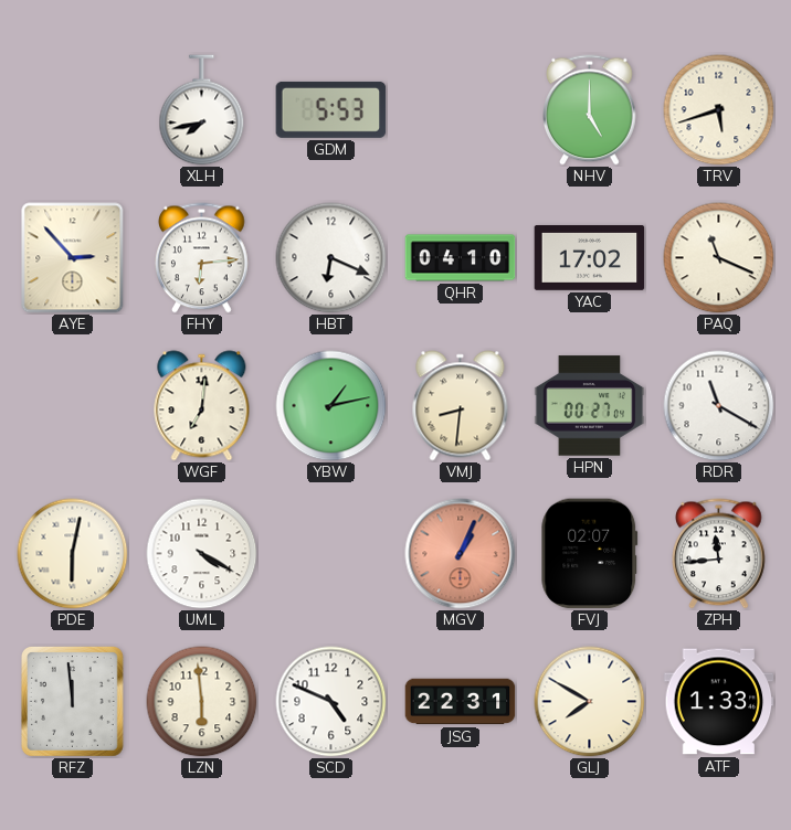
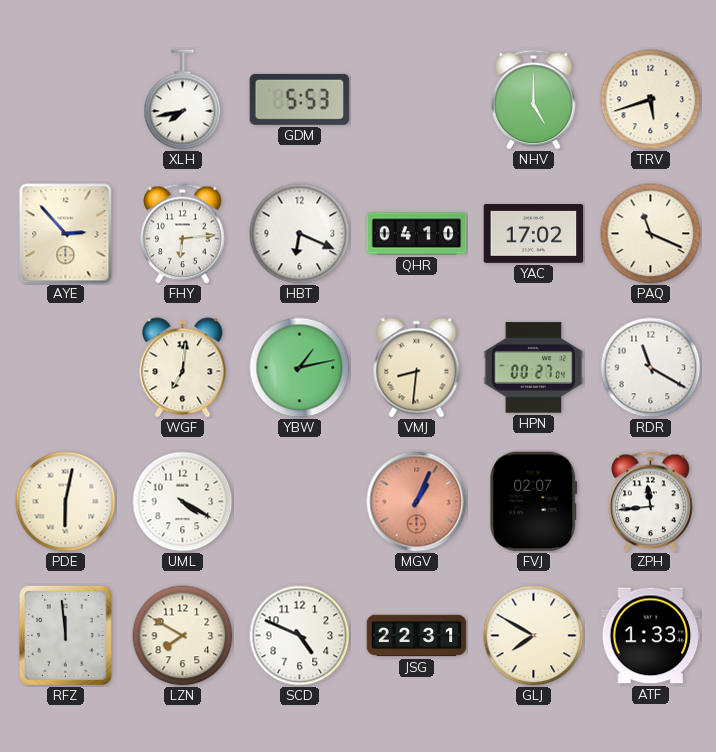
LZN: 5:59 -> 7:50 (183, 636)
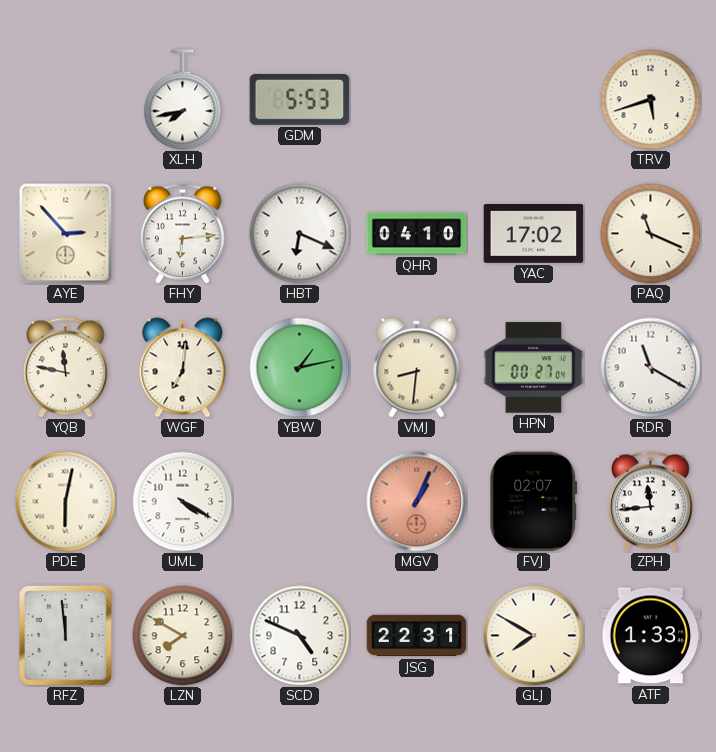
NHV: 5:00 -> none (534, 100)
YQB: none -> 11:47 (66, 368)
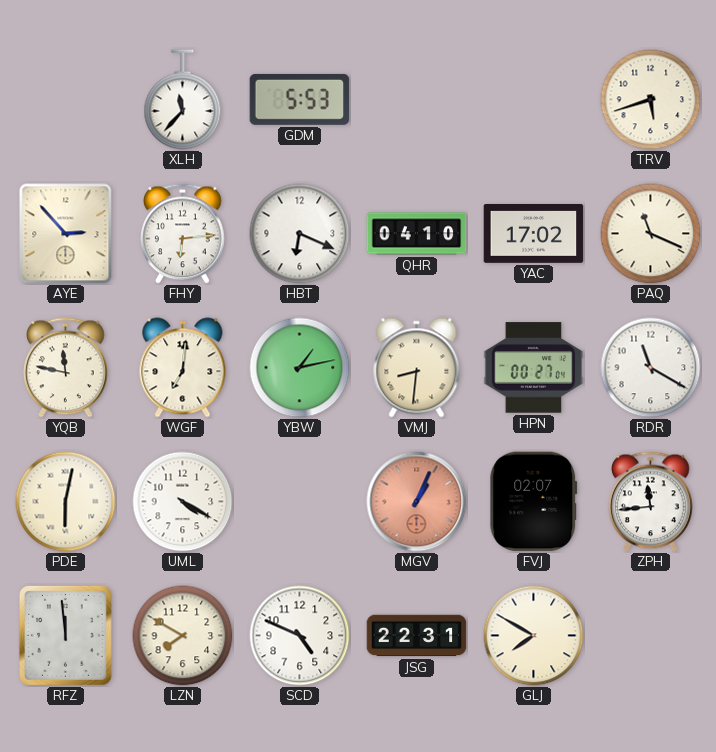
XLH: 7:43 -> 11:37 (183, 100)
ATF: 1:33 -> none (651, 636)
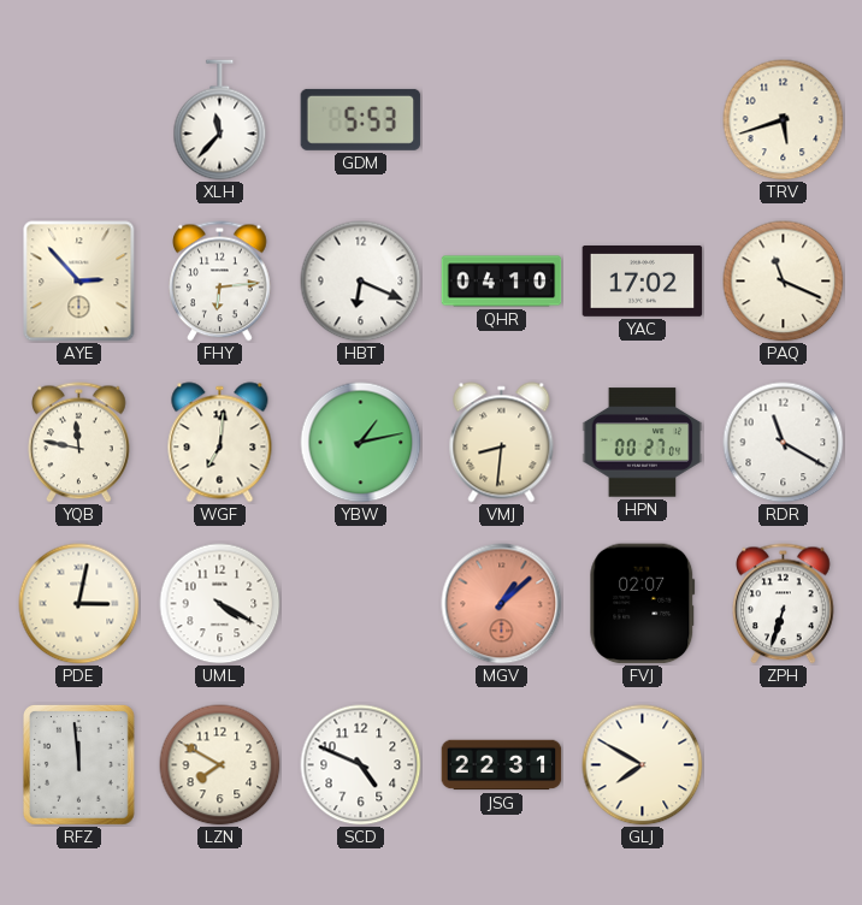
PDE: 6:02 -> 3:02 (79, 604)
MGV: 1:04 -> 1:08 (502, 604)
ZPH: 11:44 -> 6:33 (784, 604)
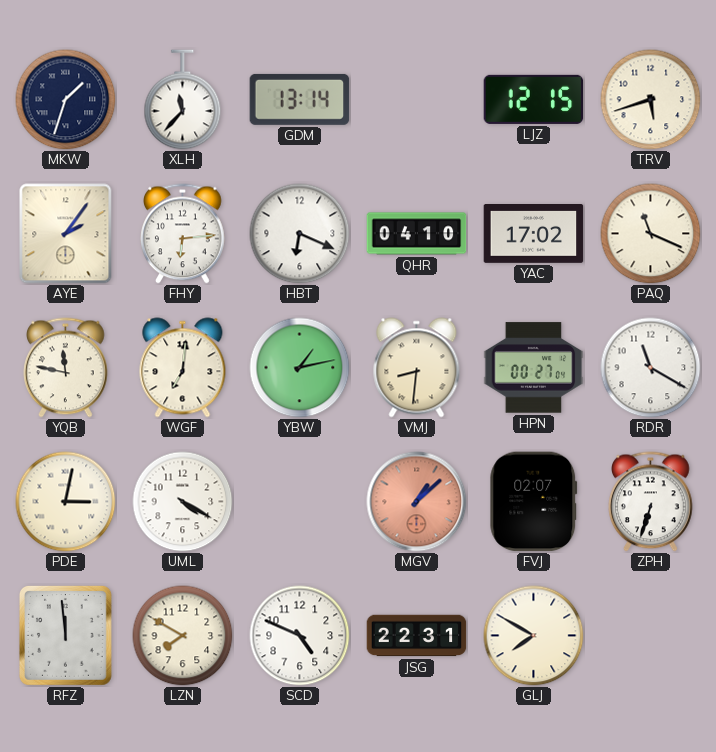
MKW: none -> 1:33 (66, 100)
GDM: 5:53 -> 13:14 (300, 99)
LJZ: none -> 12:15 (534, 99)
AYE: 2:53 -> 2:06 (66, 234)
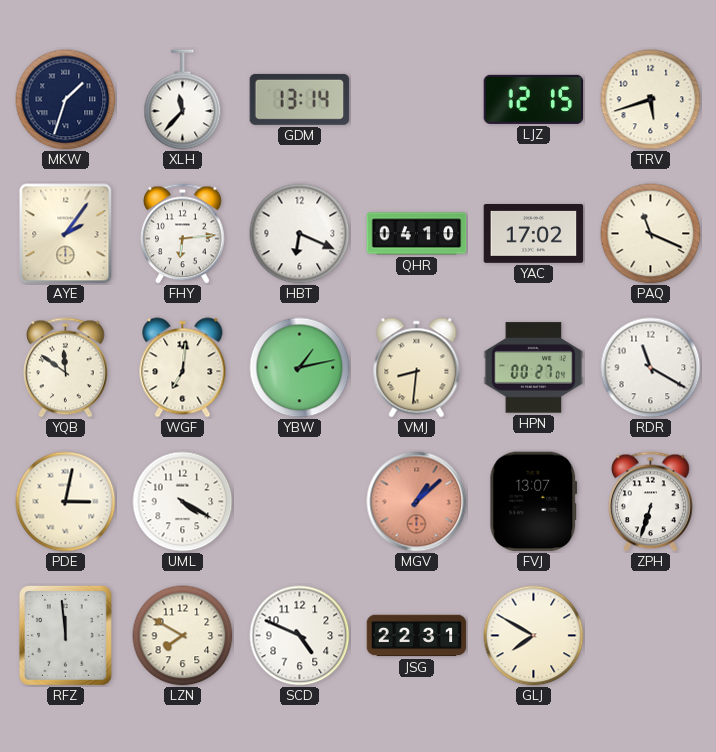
YQB: 11:47 -> 11:51 (66, 368)
FVJ: 02:07 -> 13:07 (534, 502)
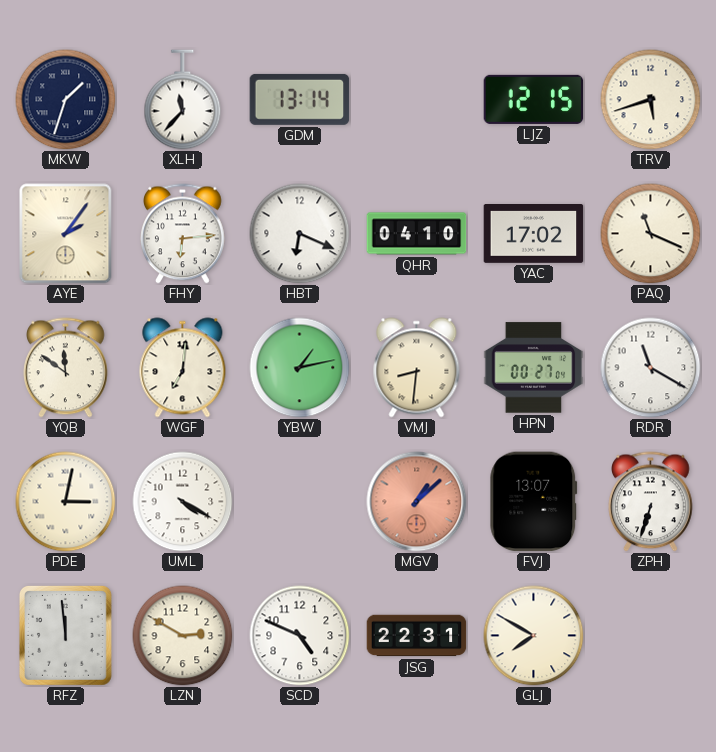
LZN: 7:50 -> 2:50 (183, 636)
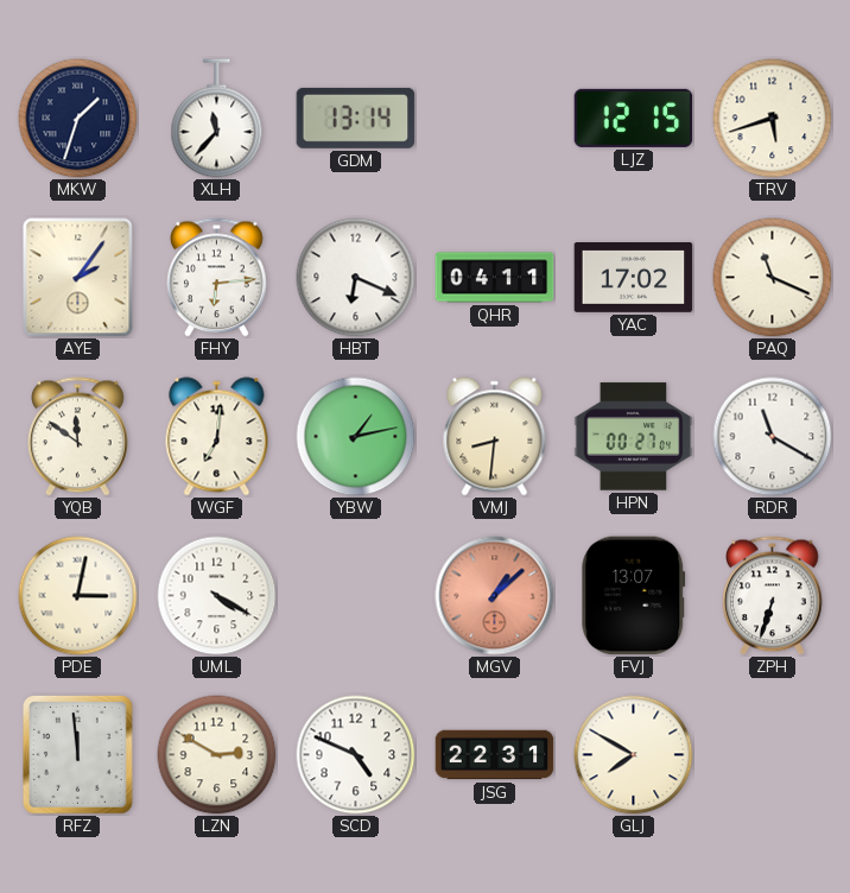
QHR: 04:10 -> 04:11 (495, 278)
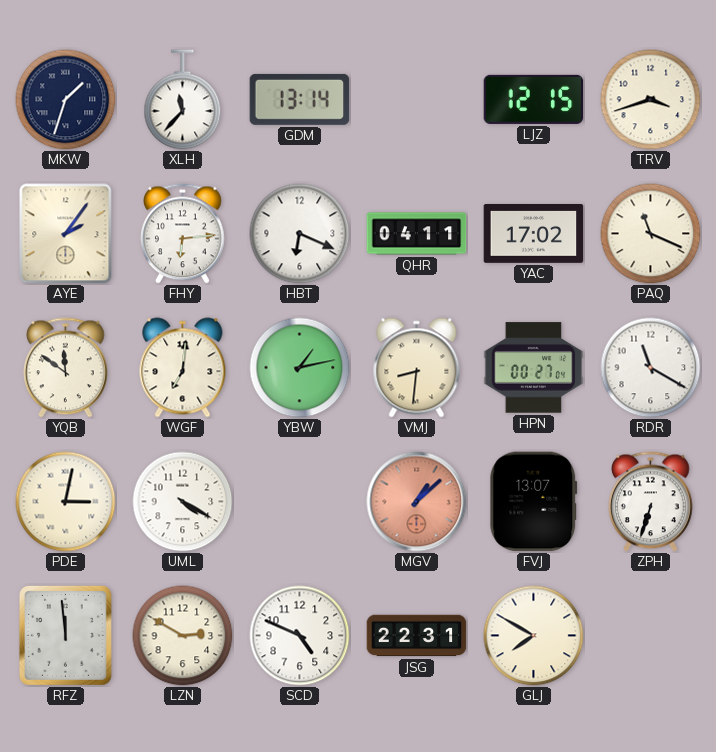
TRV: 5:42 -> 3:42 (651, 100)
